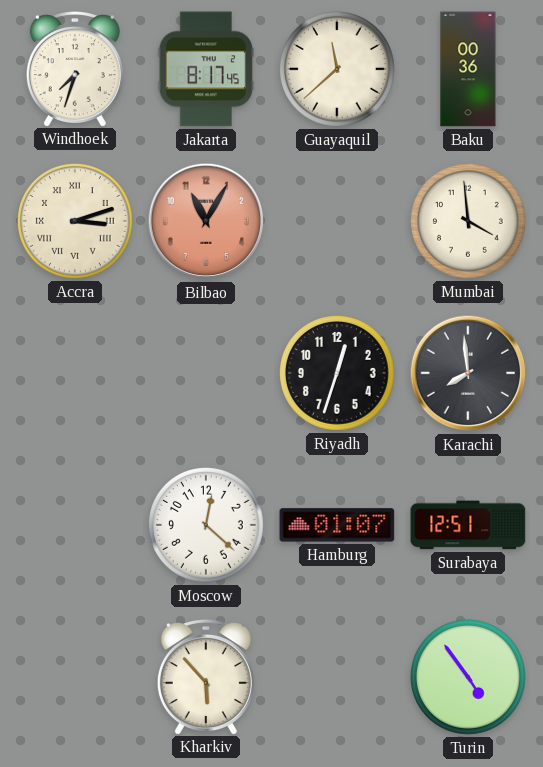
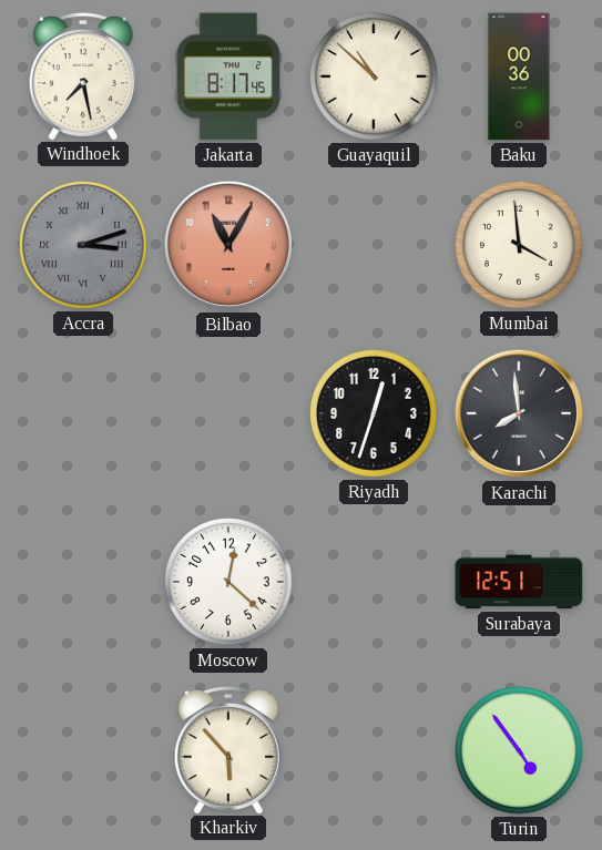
Windhoek: 7:33 -> 7:28 (83, 76)
Guayaquil: 11:38 -> 10:52 (375, 78)
Accra dial: cream -> grey (84, 246)
Hamburg: 01:07 -> none (337, 525)
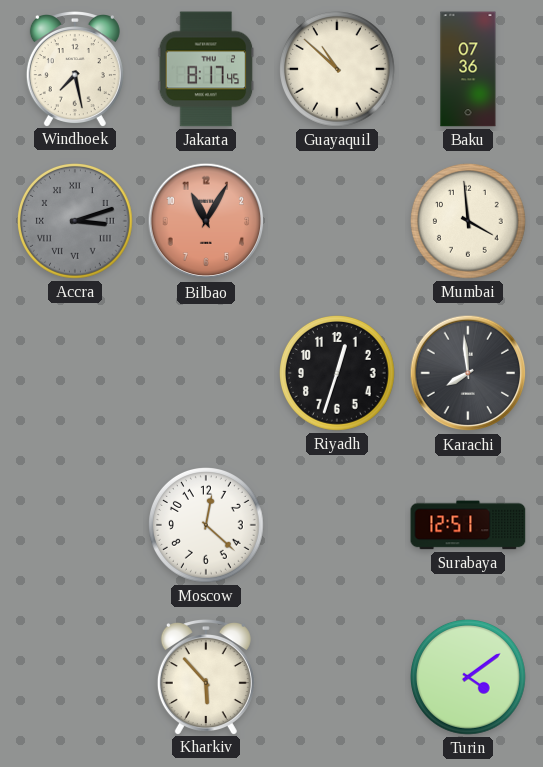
Baku: 00:36 -> 07:36 (468, 69)
Turin: 4:54 -> 4:09 (469, 678)
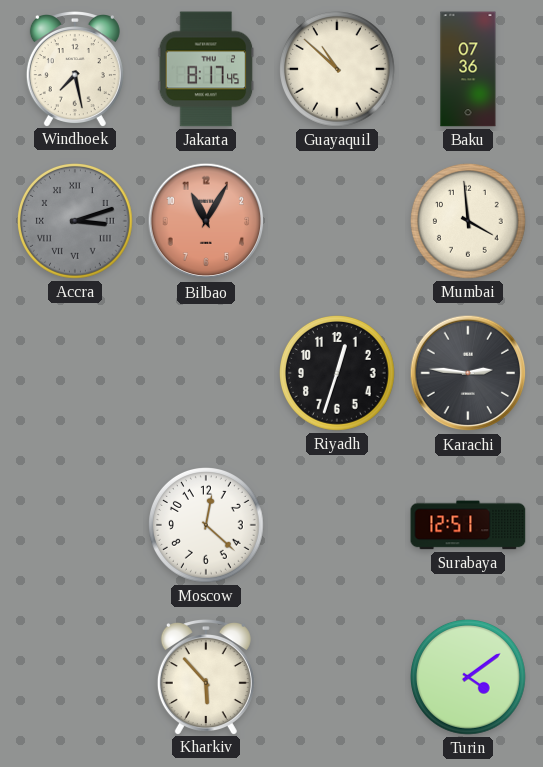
Karachi: 7:59 -> 2:46 (468, 373)
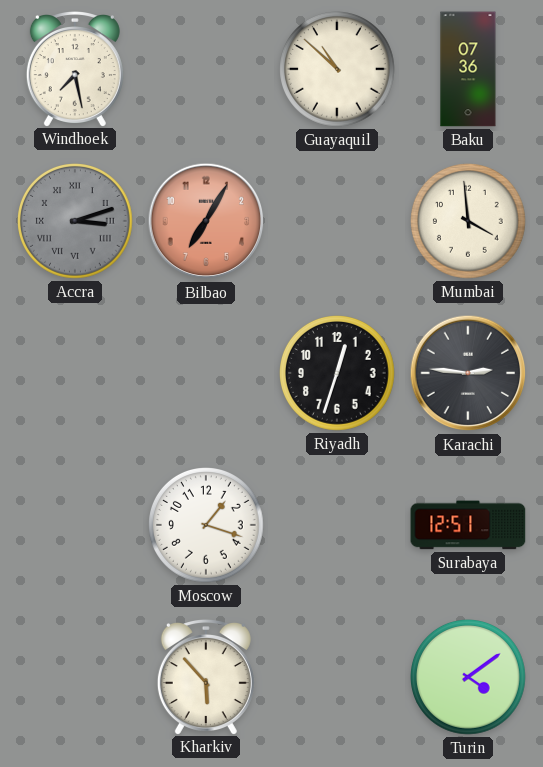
Jakarta: 8:17 -> none (206, 69)
Bilbao: 11:05 -> 7:05 (206, 221)
Moscow: 12:22 -> 1:18 (207, 526)
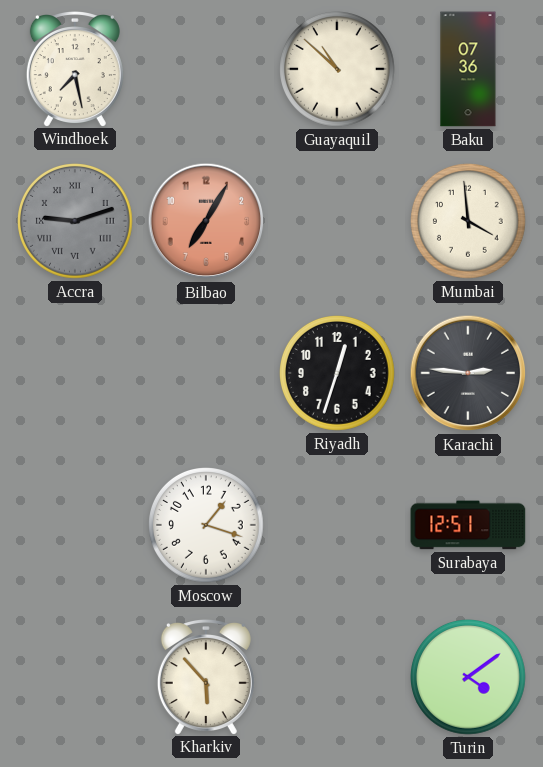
Accra: 3:12 -> 9:12 (76, 222)
